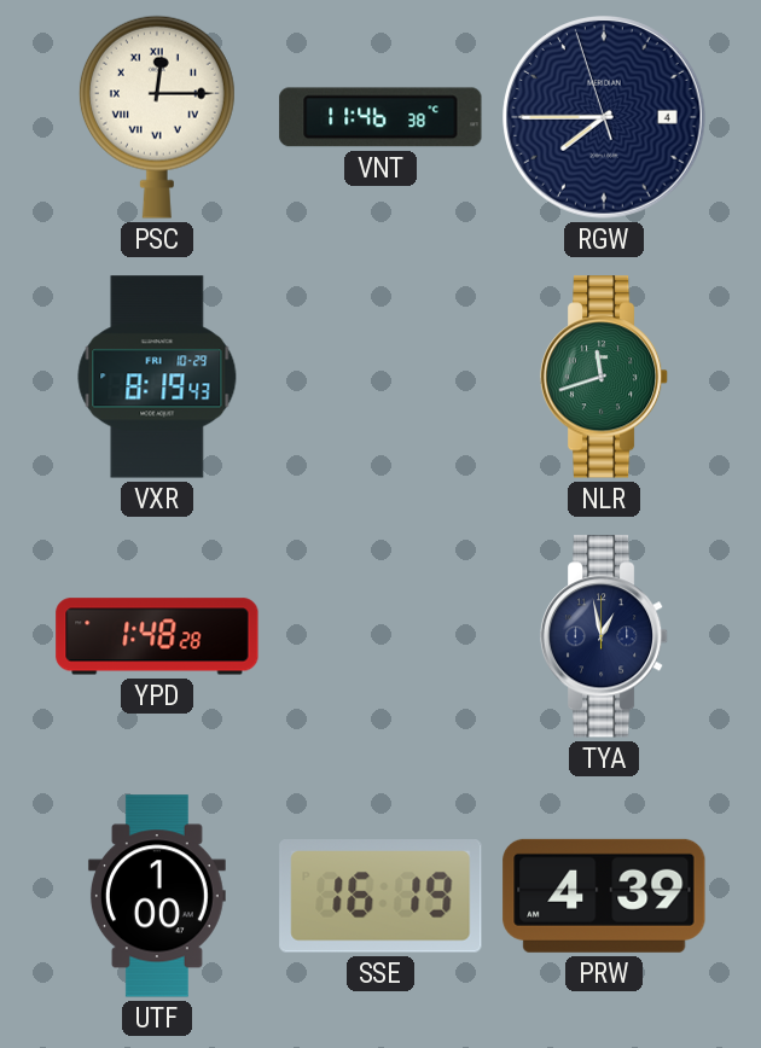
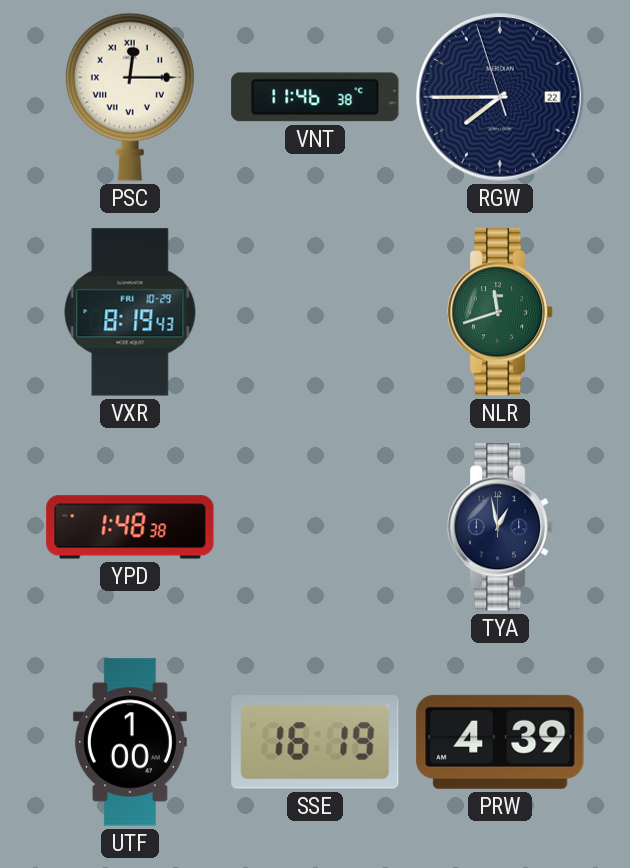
RGW date: 4 -> 22 (500, 97)
YPD: 1:48:28 -> 1:48:38 (130, 527)
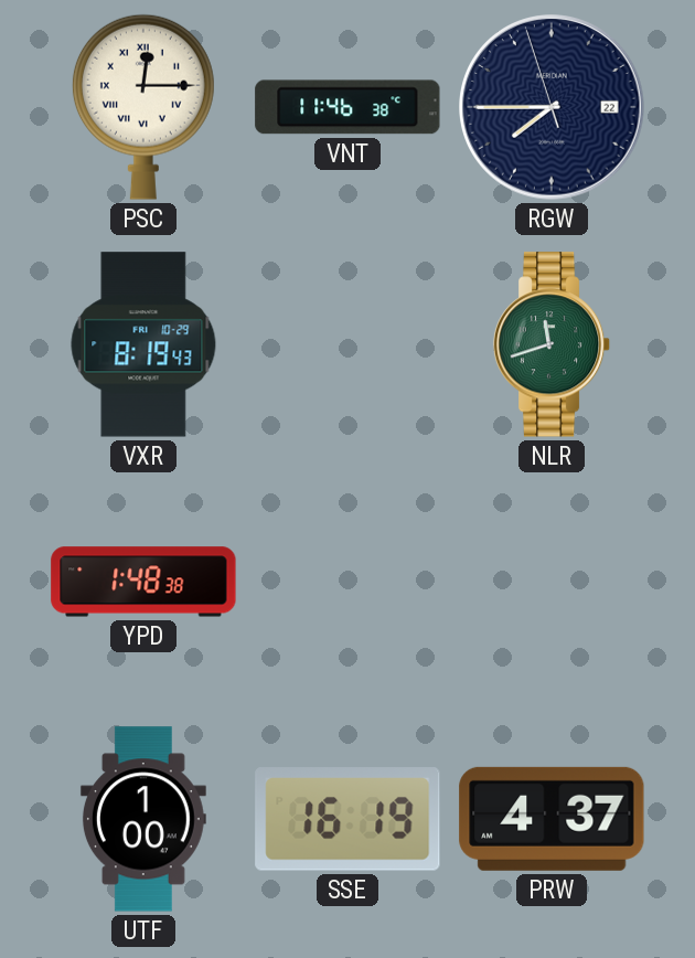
TYA: 12:58 -> none (500, 527)
PRW: 4:39 -> 4:37 (552, 819)
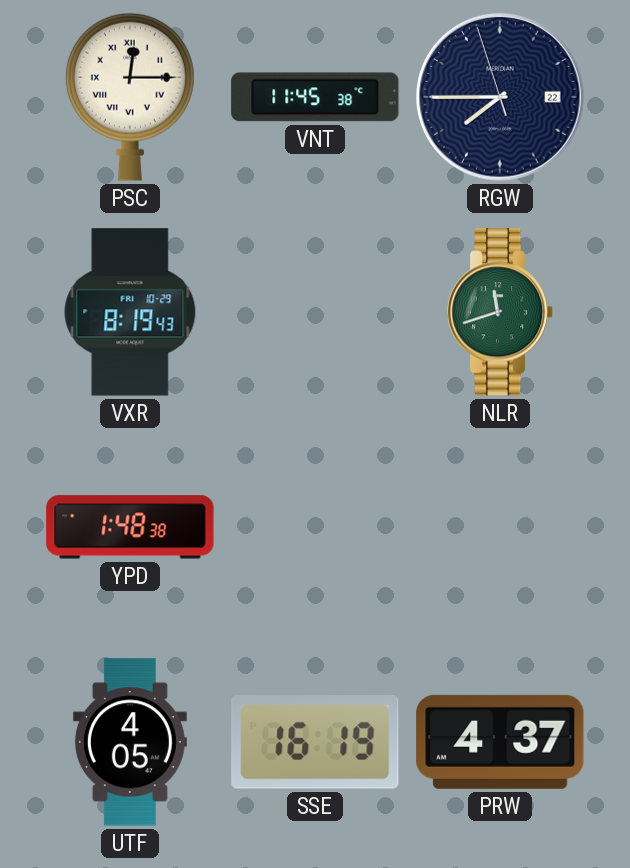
VNT: 11:46 -> 11:45 (315, 97)
UTF: 1:00 -> 4:05 (130, 742)
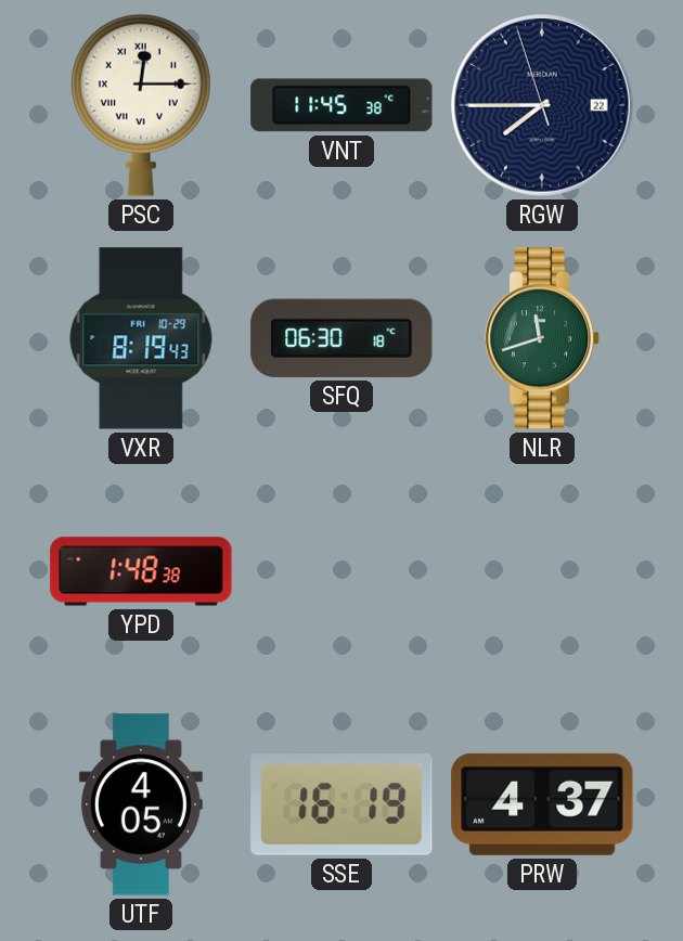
SFQ: none -> 06:30 (341, 338)
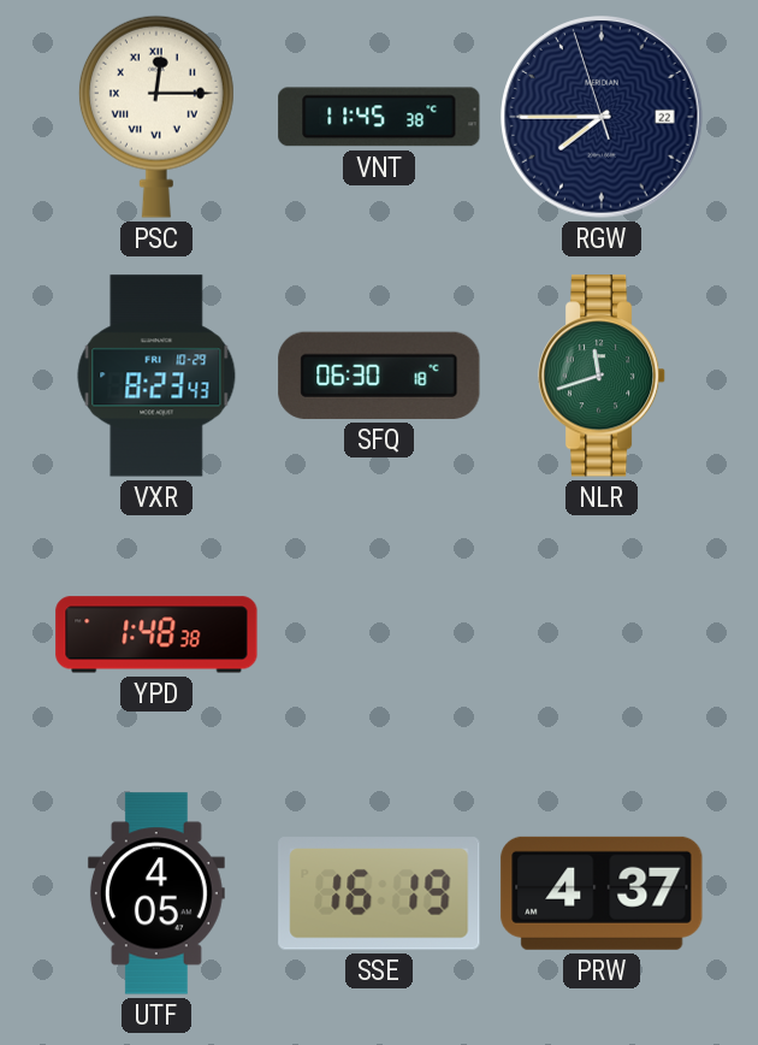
VXR: 8:19 -> 8:23 (156, 376)
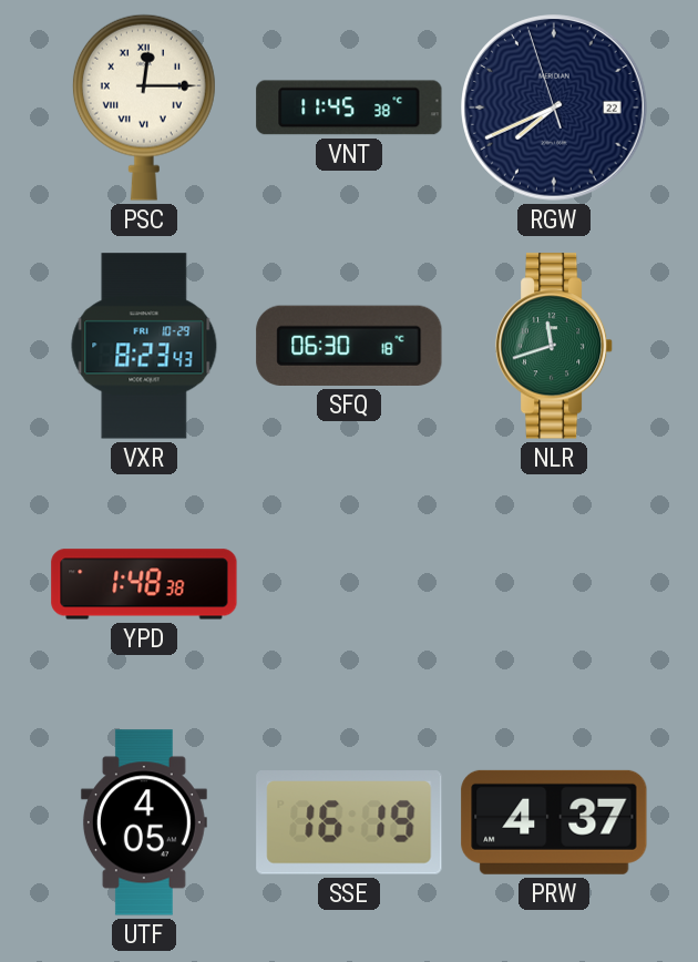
RGW: 7:44 -> 7:40 (554, 108)
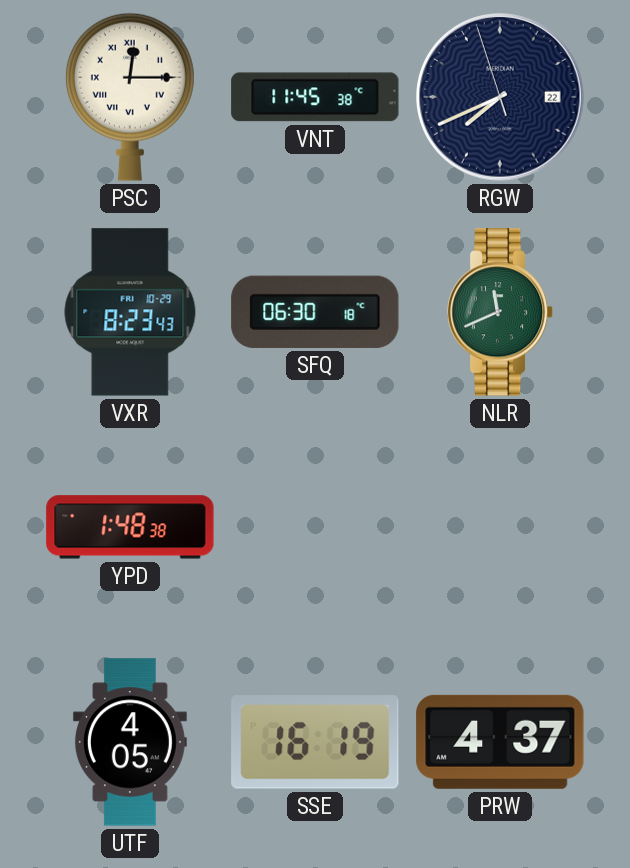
NLR: 11:42 -> 11:41 (500, 312)
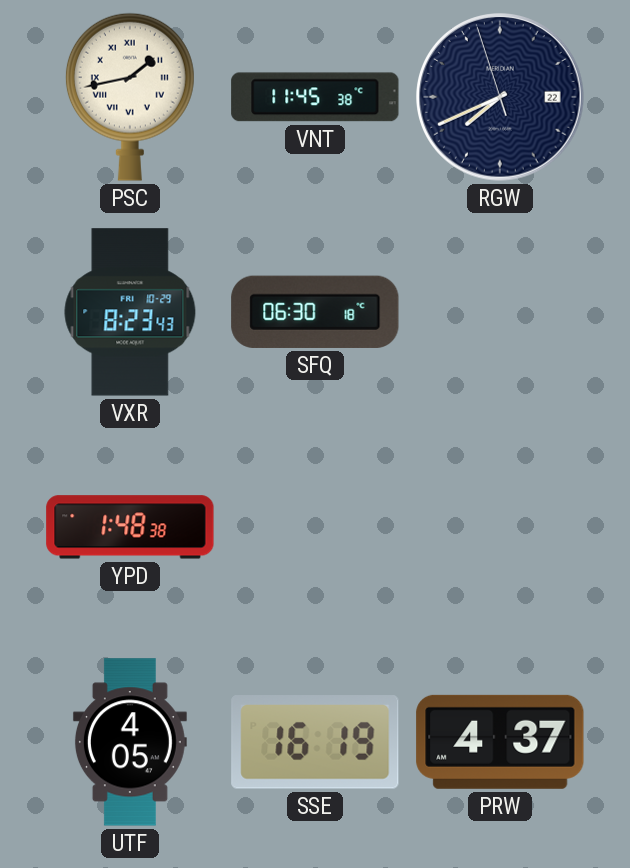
PSC: 12:15 -> 1:43 (130, 97)
NLR: 11:41 -> none (500, 312)
